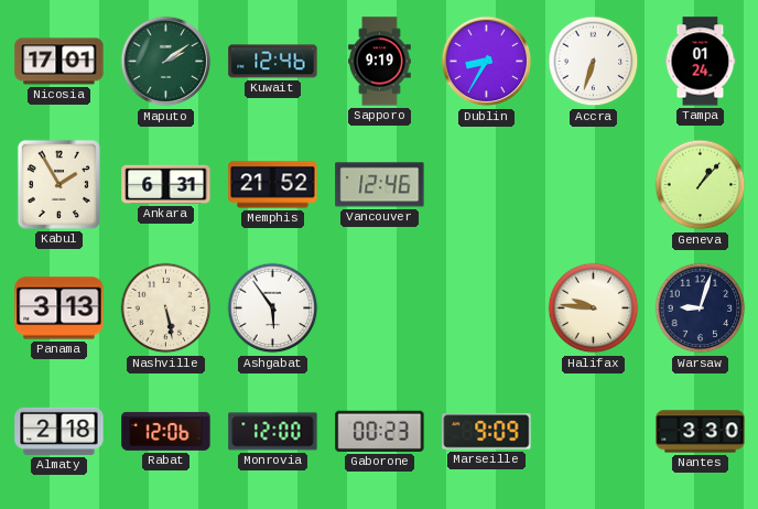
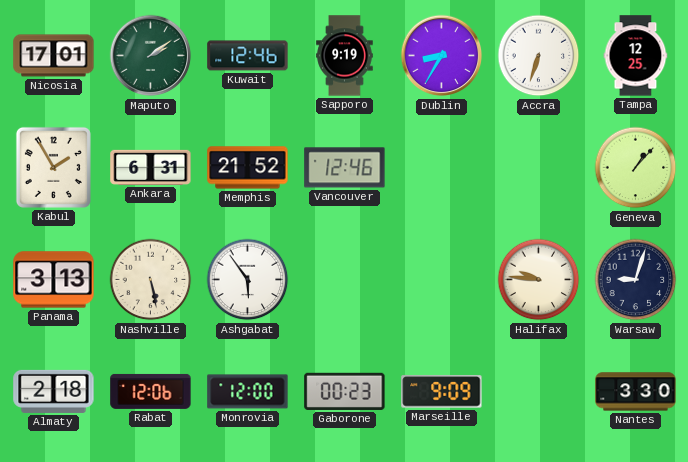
Tampa: 01:24 -> 12:25 (636, 56)
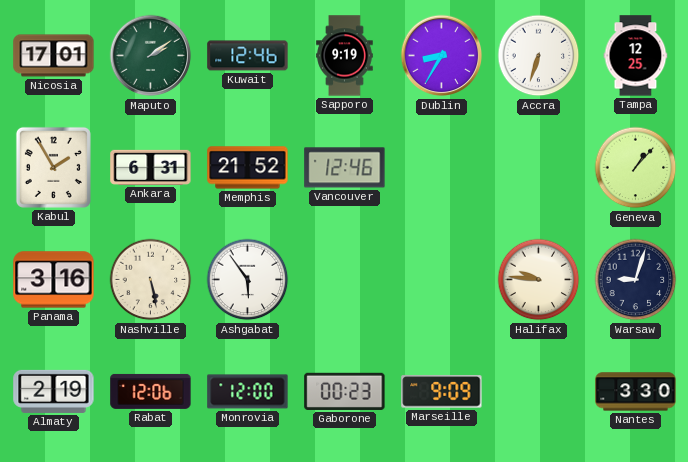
Panama: 3:13 -> 3:16 (54, 280)
Almaty: 2:18 -> 2:19 (54, 391)
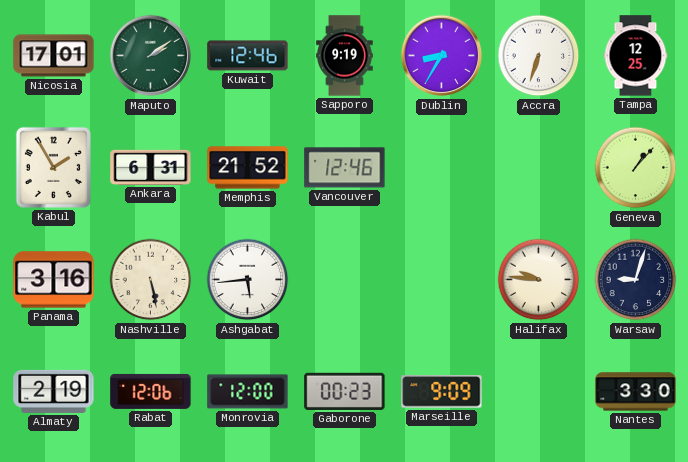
Ashgabat: 5:54 -> 5:44 (248, 280)
